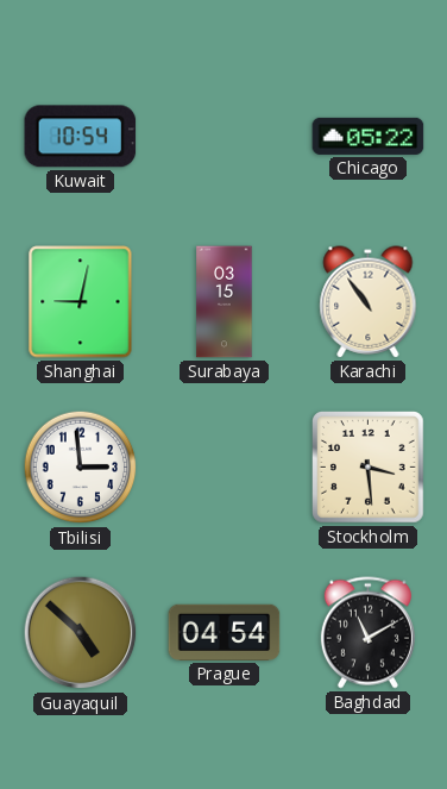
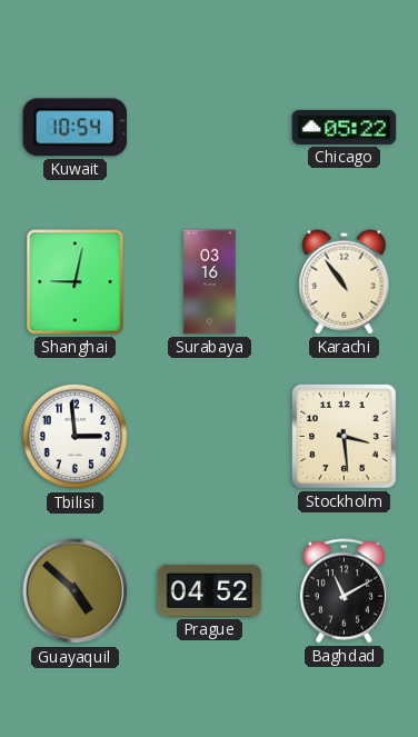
Surabaya: 03:15 -> 03:16 (210, 282)
Prague: 04:54 -> 04:52 (210, 590)
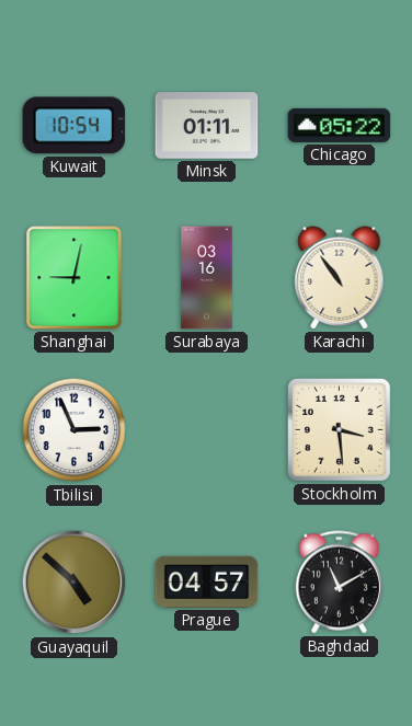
Minsk: none -> 01:11 (207, 126)
Tbilisi: 2:59 -> 2:56 (75, 430)
Prague: 04:52 -> 04:57 (207, 581)
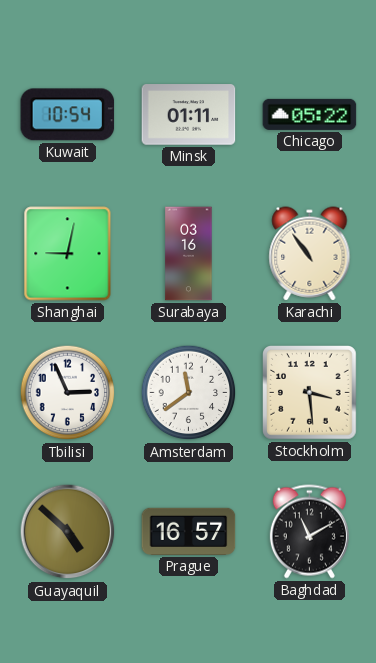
Amsterdam: none -> 11:39 (189, 393)
Prague: 04:57 -> 16:57 (189, 531)
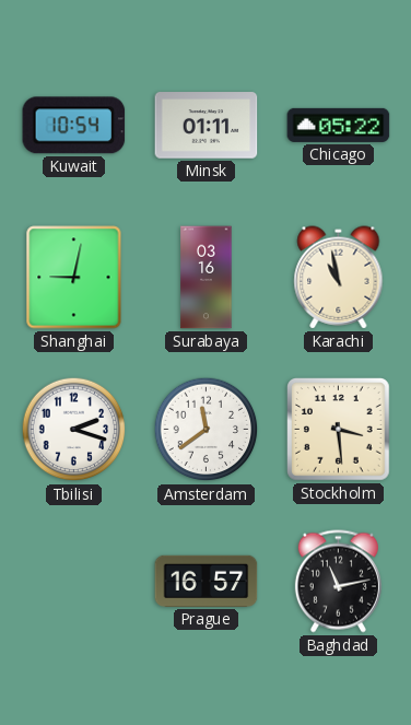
Karachi: 10:54 -> 10:58 (339, 278)
Tbilisi: 2:56 -> 2:18 (74, 430)
Guayaquil: 4:52 -> none (68, 532)
Baghdad: 11:10 -> 11:13 (338, 582)
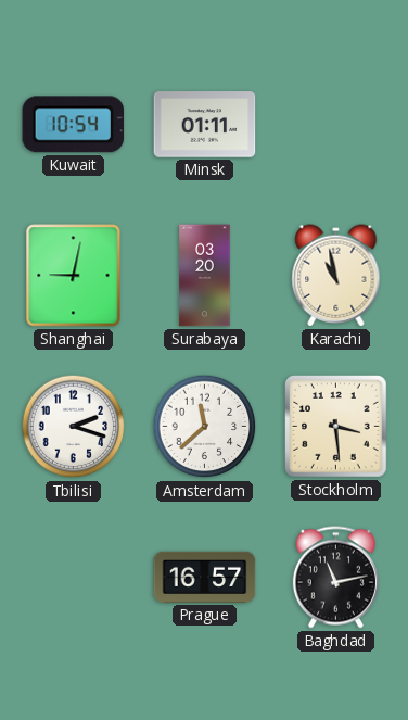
Chicago: 05:22 -> none (339, 125)
Surabaya: 03:16 -> 03:20 (205, 276)
Amsterdam: 11:39 -> 11:38 (205, 427)
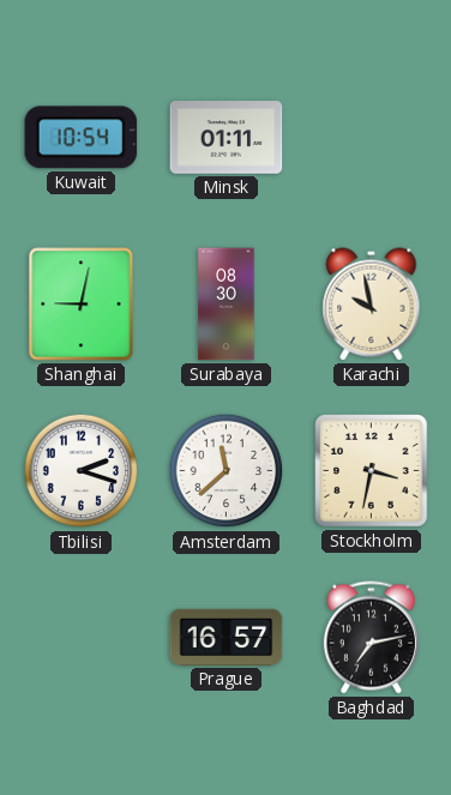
Surabaya: 03:20 -> 08:30 (227, 305)
Karachi: 10:58 -> 9:58 (372, 305)
Stockholm: 3:29 -> 3:32 (372, 471)
Baghdad: 11:13 -> 7:13 (371, 638)
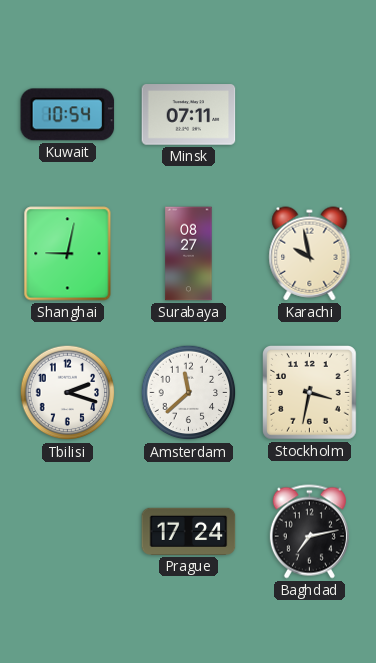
Minsk: 01:11 -> 07:11 (189, 115)
Surabaya: 08:30 -> 08:27 (189, 254)
Prague: 16:57 -> 17:24 (189, 531)
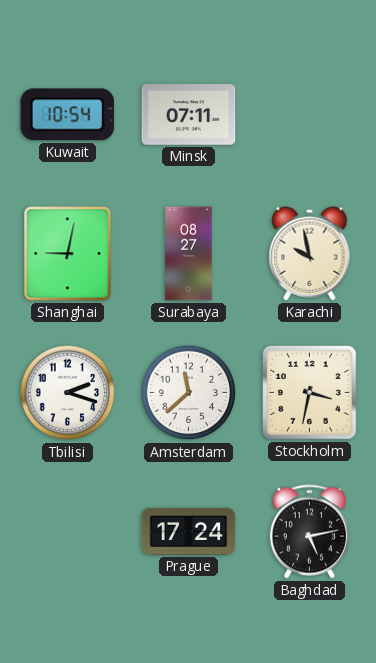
Baghdad: 7:13 -> 5:13 (309, 532)
